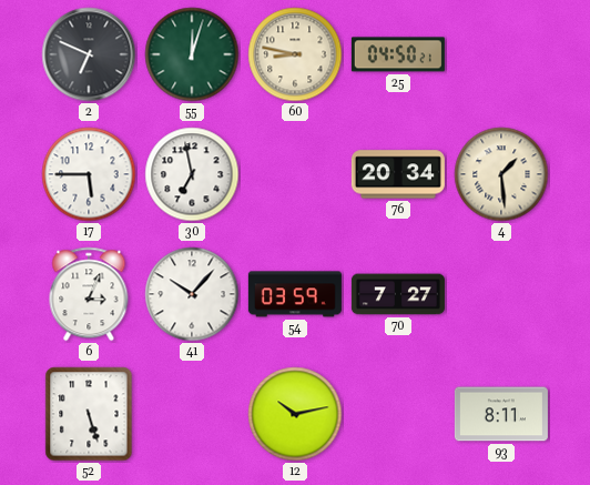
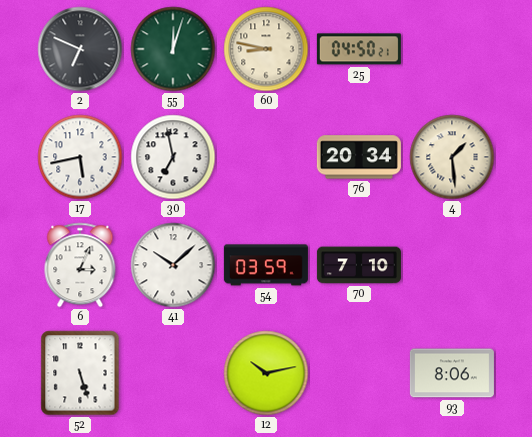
17: 5:45 -> 5:43 (80, 157)
41: 10:07 -> 10:08 (173, 265)
70: 7:27 -> 7:10 (359, 265)
93: 8:11 -> 8:06 (452, 373)
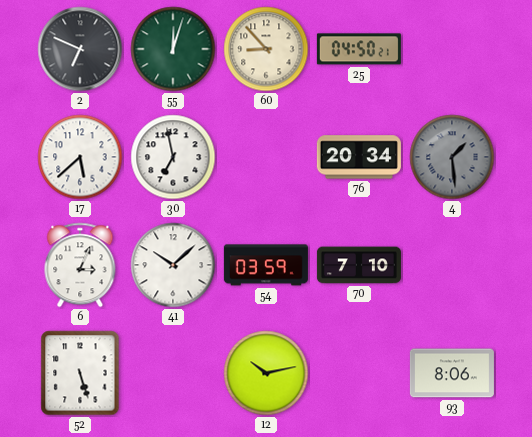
60: 8:47 -> 8:53 (266, 49)
17: 5:43 -> 5:38 (80, 157)
4 dial: cream -> grey (452, 157)
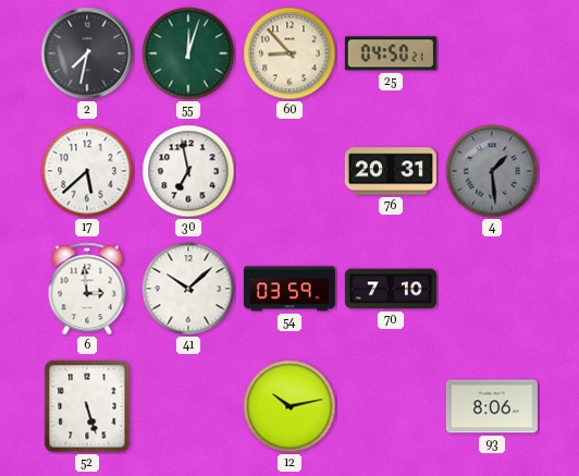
2: 6:49 -> 7:32 (87, 53)
76: 20:34 -> 20:31 (391, 171)
6: 3:04 -> 2:59 (87, 289)
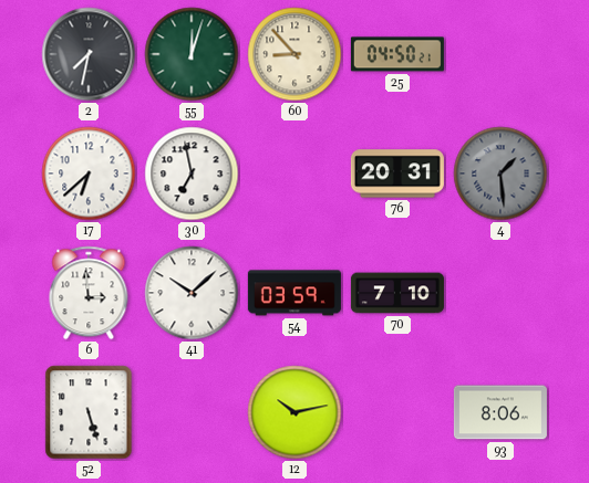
17: 5:38 -> 6:38 (89, 174)
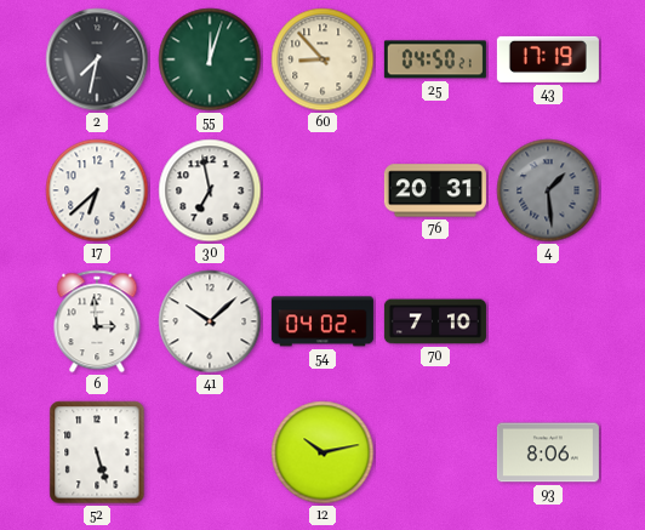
43: none -> 17:19 (548, 59)
54: 03:59 -> 04:02 (322, 321)
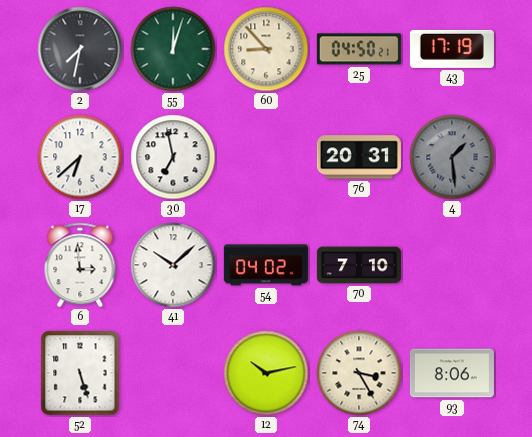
74: none -> 3:25 (359, 373)
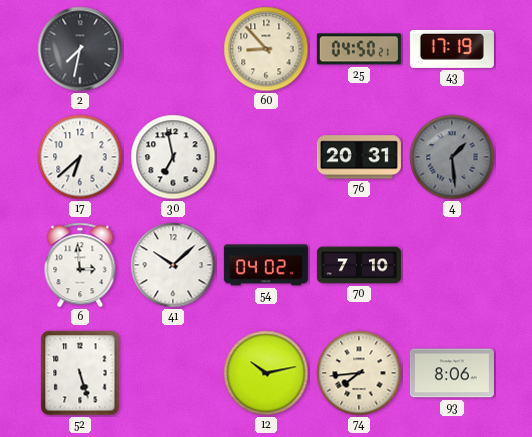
55: 12:03 -> none (173, 49)
74: 3:25 -> 7:44 (359, 373)
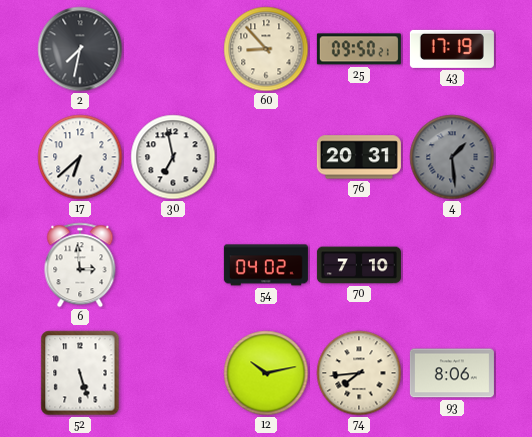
25: 04:50 -> 09:50 (359, 49)
41: 10:08 -> none (173, 265)
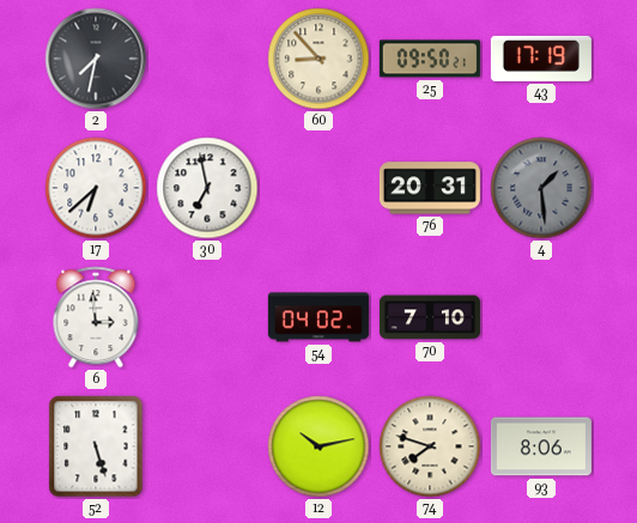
74: 7:44 -> 7:48 (430, 446)
